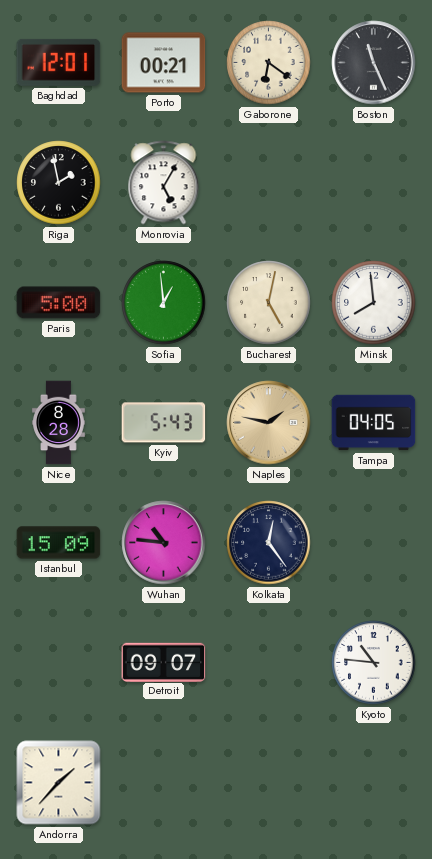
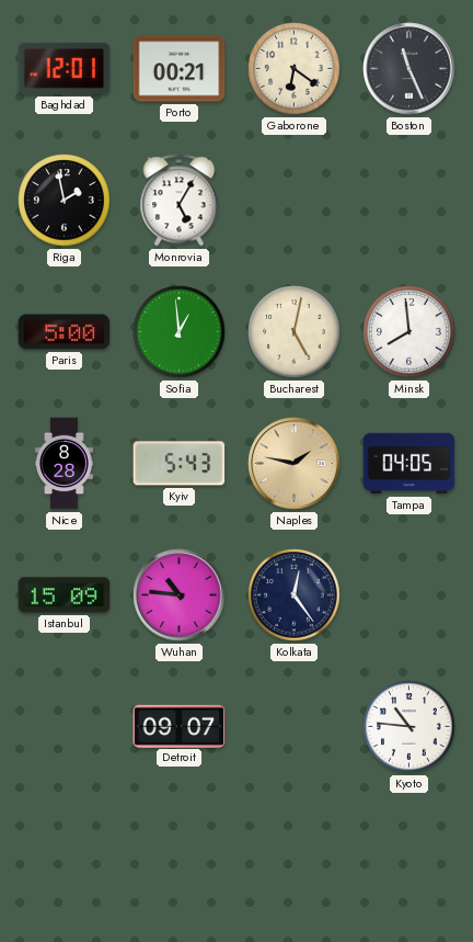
Andorra: 1:37 -> none (59, 783)
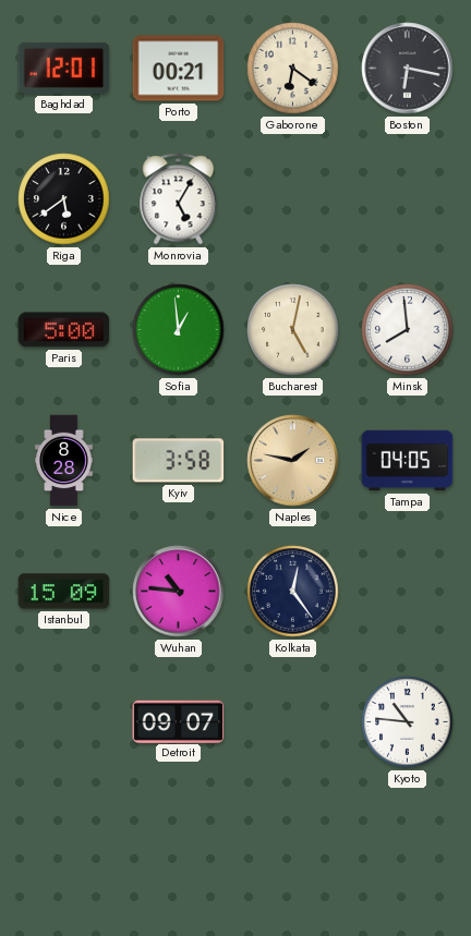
Boston: 11:26 -> 6:17 (408, 69)
Riga: 1:58 -> 5:39 (64, 199)
Kyiv: 5:43 -> 3:58 (179, 461)
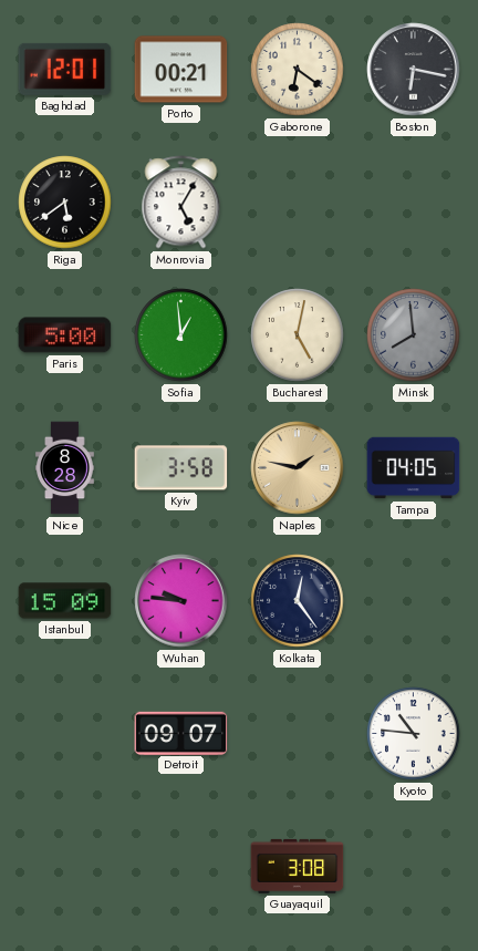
Minsk dial: white -> grey (414, 335)
Wuhan: 10:46 -> 9:46 (181, 601)
Guayaquil: none -> 3:08 (298, 866)
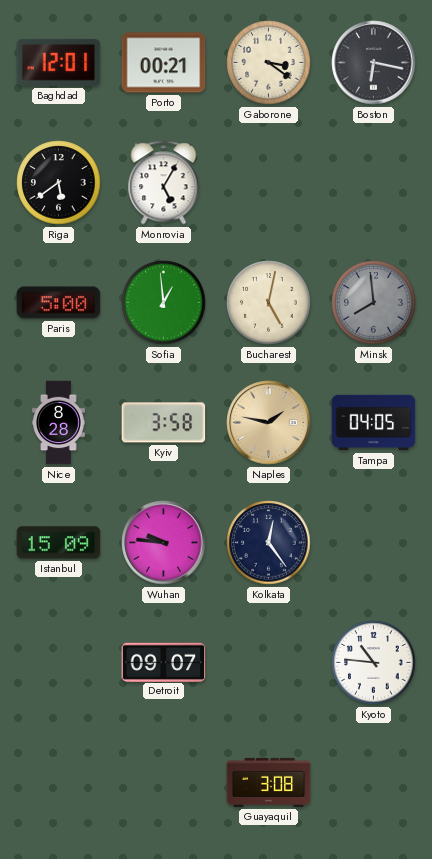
Gaborone: 6:21 -> 3:21 (269, 63)
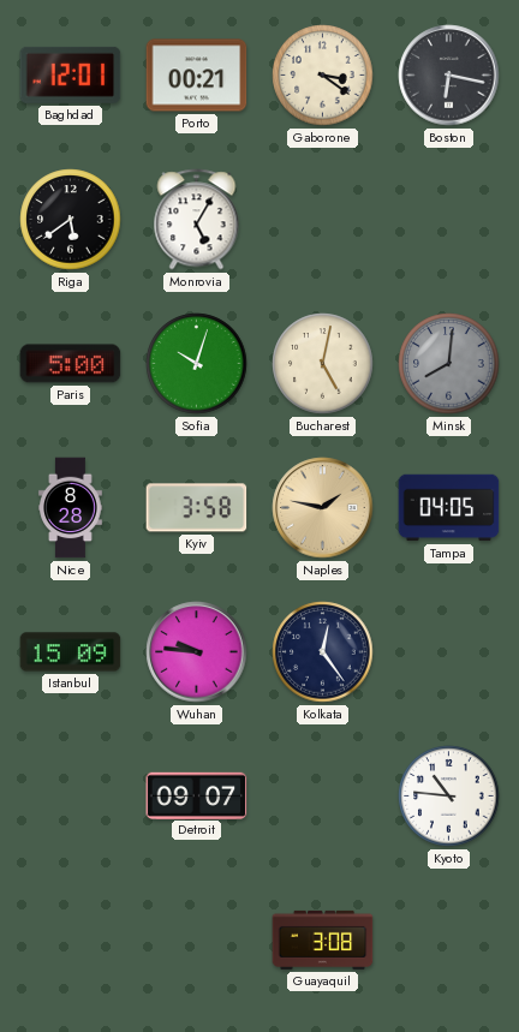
Sofia: 12:59 -> 10:03 (197, 364)
Minsk: 7:59 -> 8:01 (449, 364)
